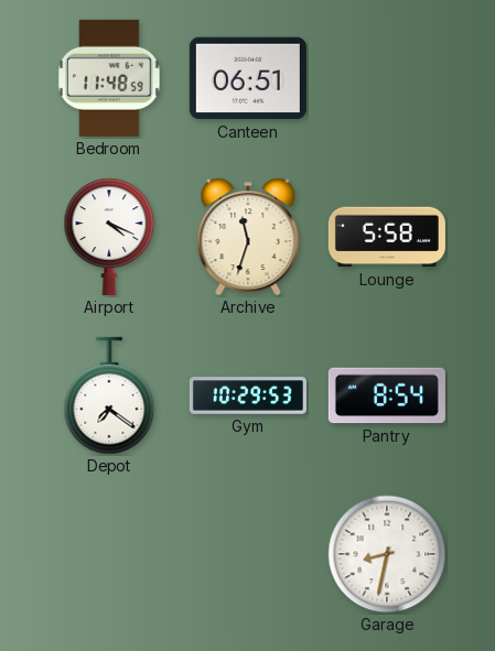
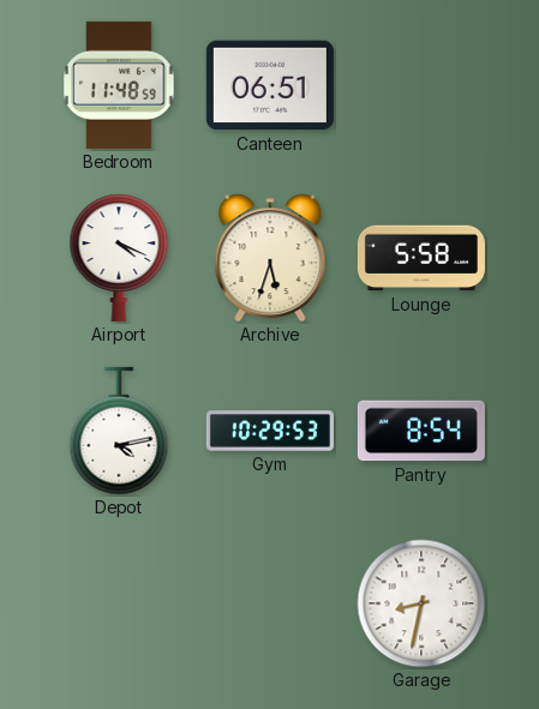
Archive: 11:33 -> 5:33 (270, 258)
Depot: 7:21 -> 4:13 (119, 431)
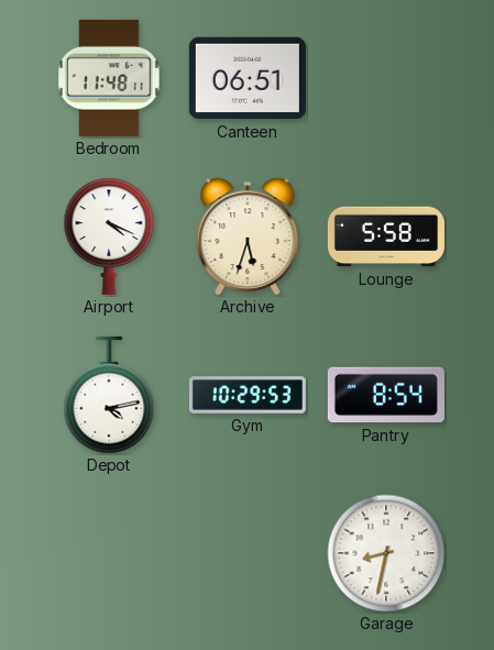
Bedroom: 11:48:59 -> 11:48:11 (109, 78)
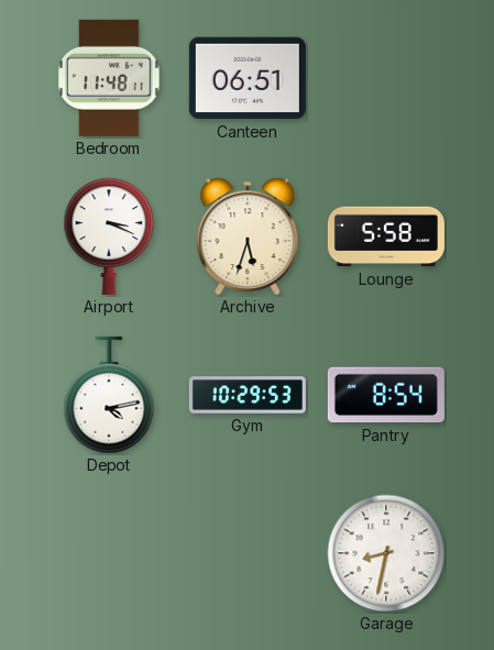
Airport: 4:19 -> 3:19 (109, 236)
